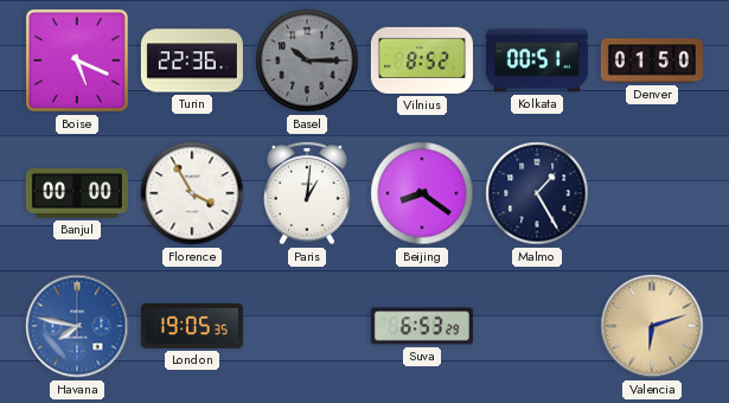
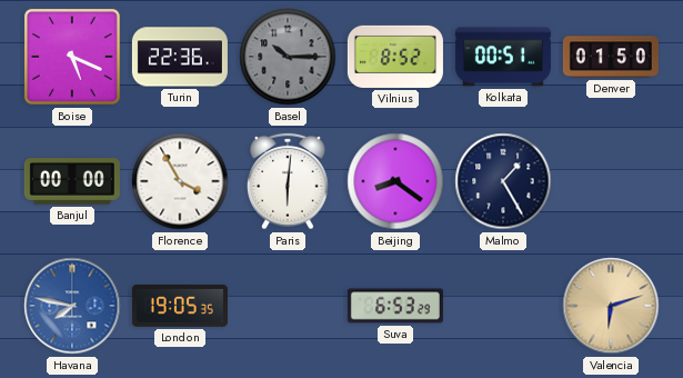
Paris: 1:01 -> 6:01 (288, 181)
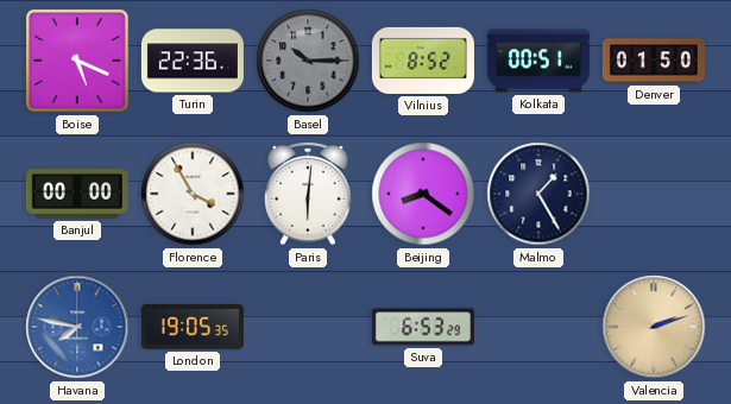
Valencia: 6:12 -> 2:12 (654, 327)
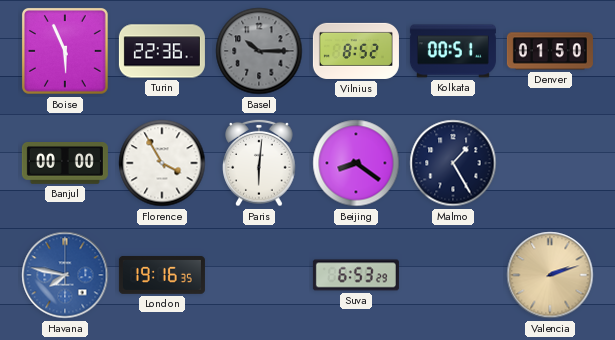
Boise: 5:19 -> 5:56 (65, 51)
London: 19:05 -> 19:16 (162, 275)
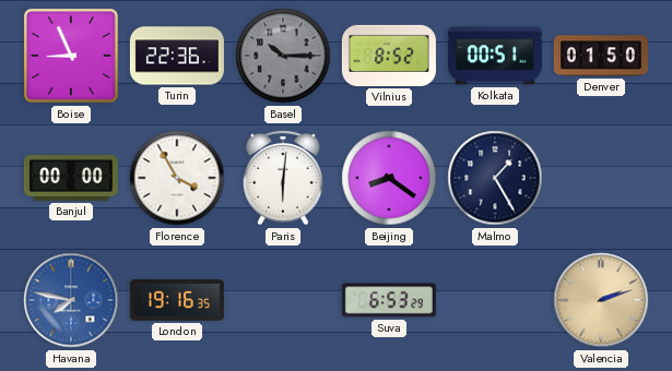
Boise: 5:56 -> 8:56 (71, 56)
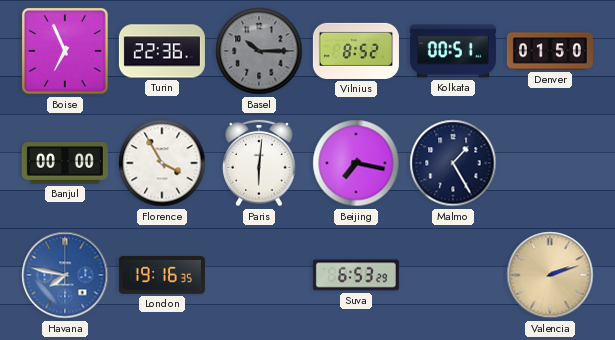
Boise: 8:56 -> 6:56 (65, 51)
Beijing: 8:21 -> 7:17 (356, 163)
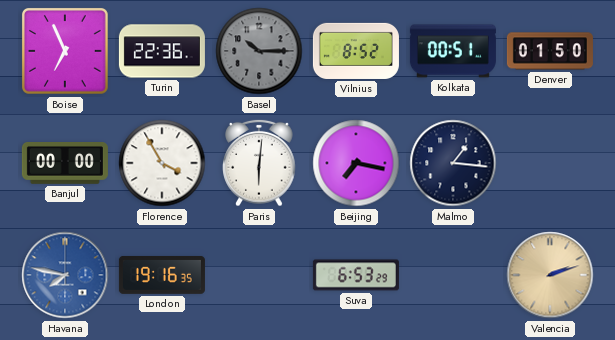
Malmo: 1:25 -> 1:16 (453, 163)
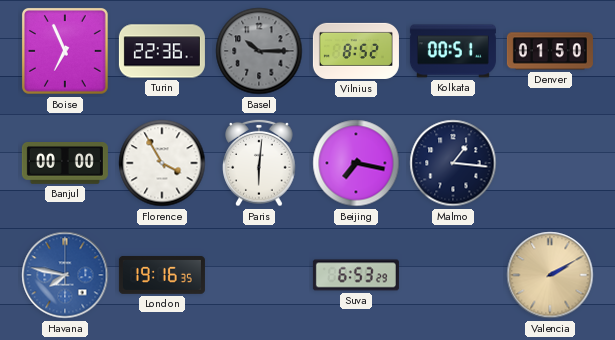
Valencia: 2:12 -> 2:10 (550, 275)
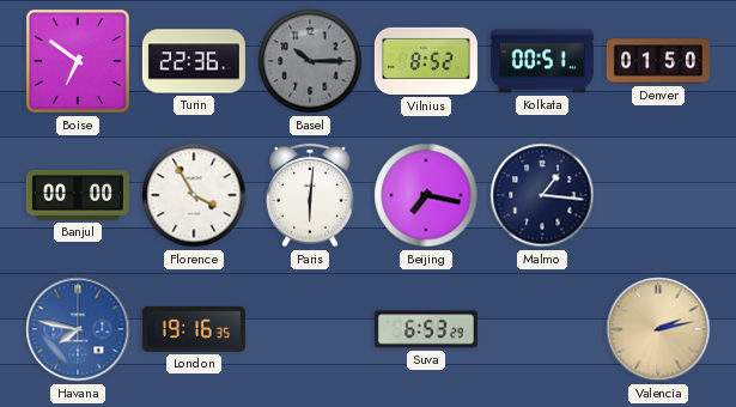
Boise: 6:56 -> 6:51 (78, 61)
Valencia: 2:10 -> 2:13 (658, 329)
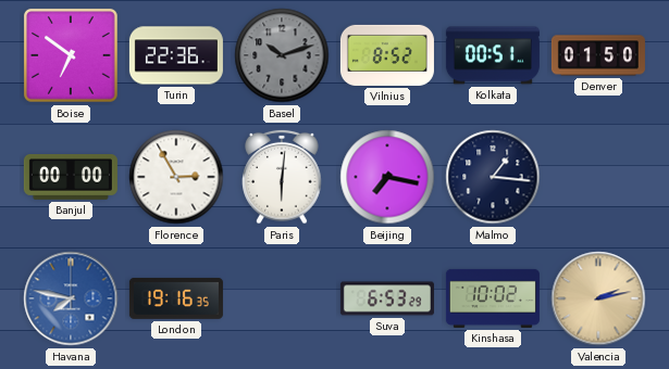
Basel: 10:15 -> 10:12 (282, 55)
Florence: 3:55 -> 2:55 (176, 177)
Kinshasa: none -> 10:02 (493, 298)
